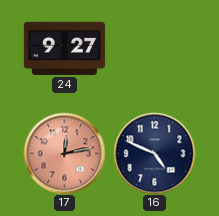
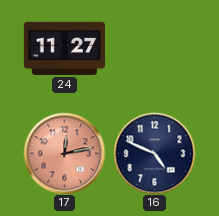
24: 9:27 -> 11:27 (64, 48)
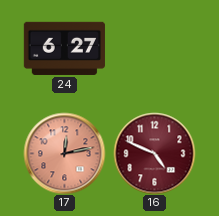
24: 11:27 -> 6:27 (64, 48)
16 dial: navy -> burgundy (154, 153)
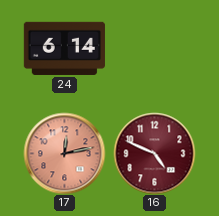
24: 6:27 -> 6:14 (64, 48)
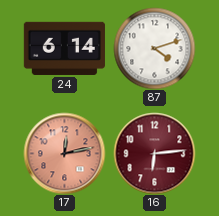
87: none -> 4:12 (154, 48)
16: 4:49 -> 6:14 (154, 153)
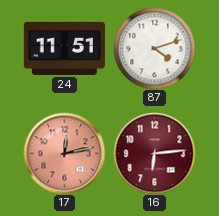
24: 6:14 -> 11:51 (64, 48)
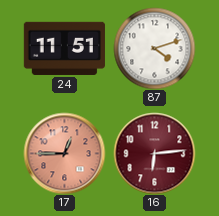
17: 12:13 -> 12:45 (64, 153)
